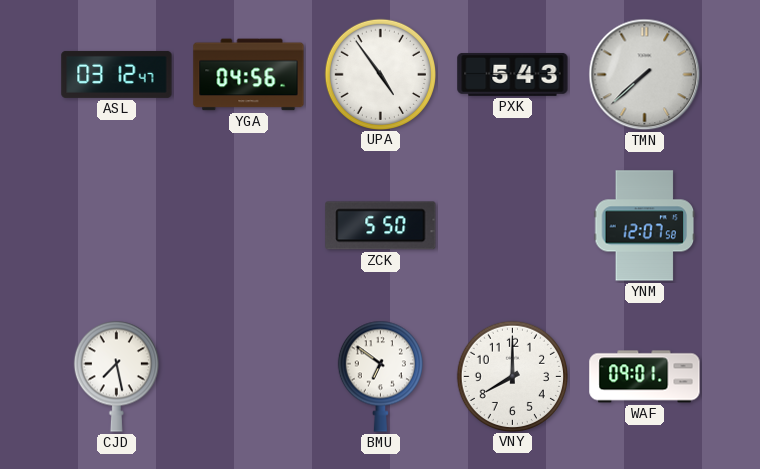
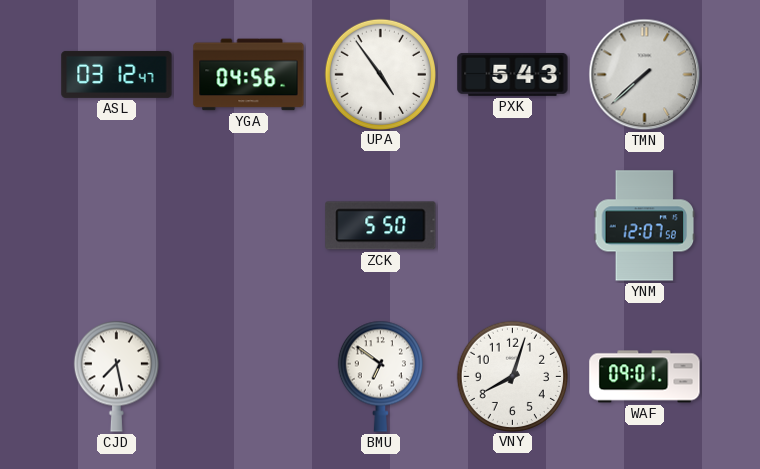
VNY: 8:00 -> 8:03 (512, 376)
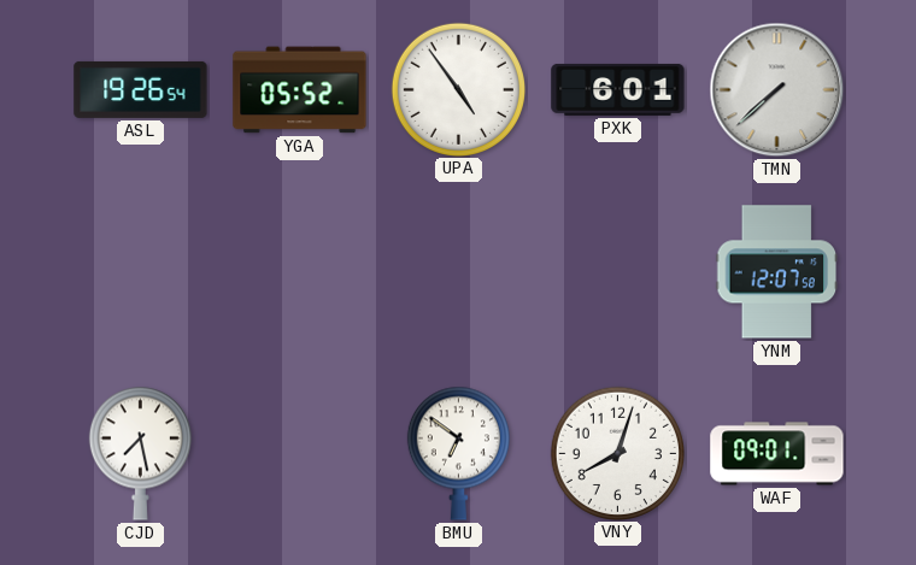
ASL: 03:12 -> 19:26 (141, 89)
YGA: 04:56 -> 05:52 (300, 90)
PXK: 5:43 -> 6:01 (618, 89)
ZCK: 5:50 -> none (381, 226)
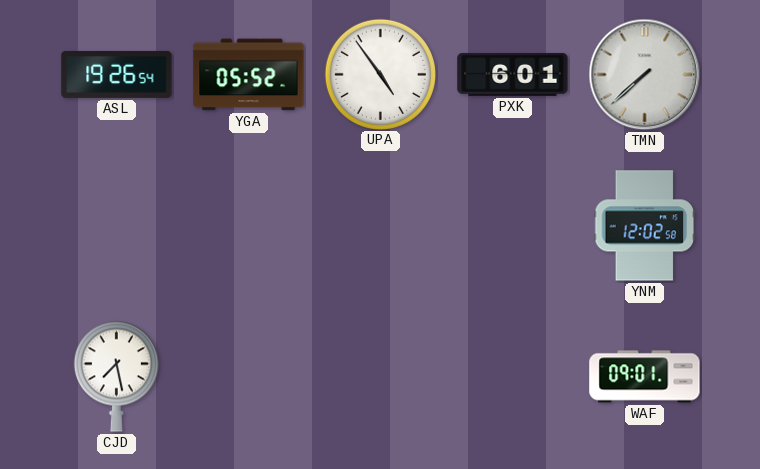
YNM: 12:07 -> 12:02 (645, 226)
BMU: 6:51 -> none (458, 453)
VNY: 8:03 -> none (617, 453)
